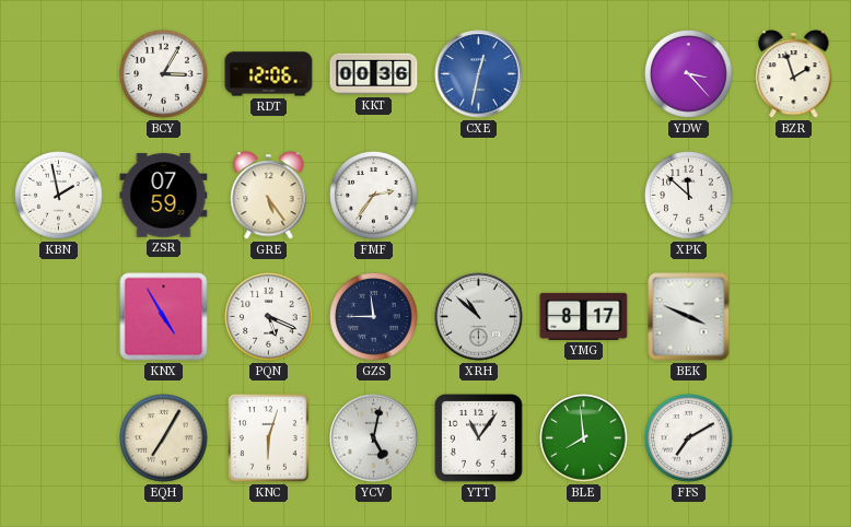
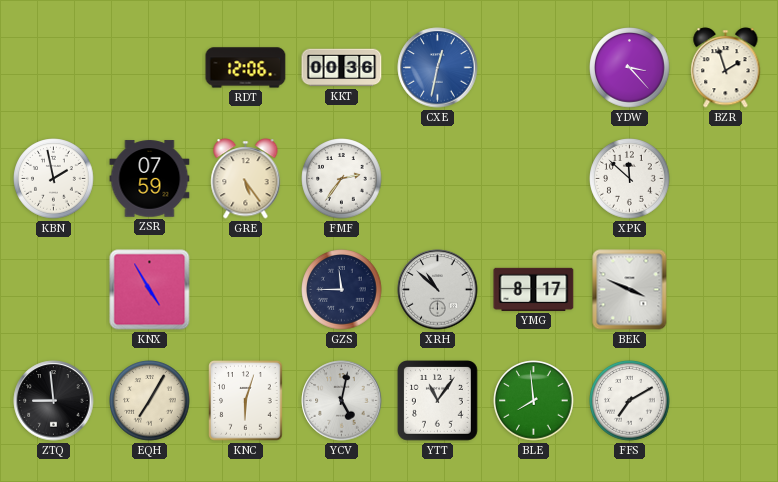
BCY: 3:05 -> none (164, 74)
PQN: 5:19 -> none (269, 317)
ZTQ: none -> 8:59 (54, 401)
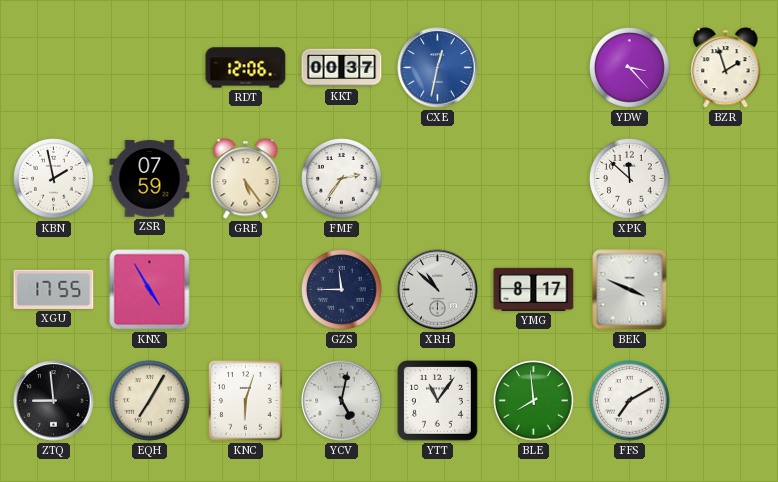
KKT: 00:36 -> 00:37 (342, 68)
XGU: none -> 17:55 (54, 289)
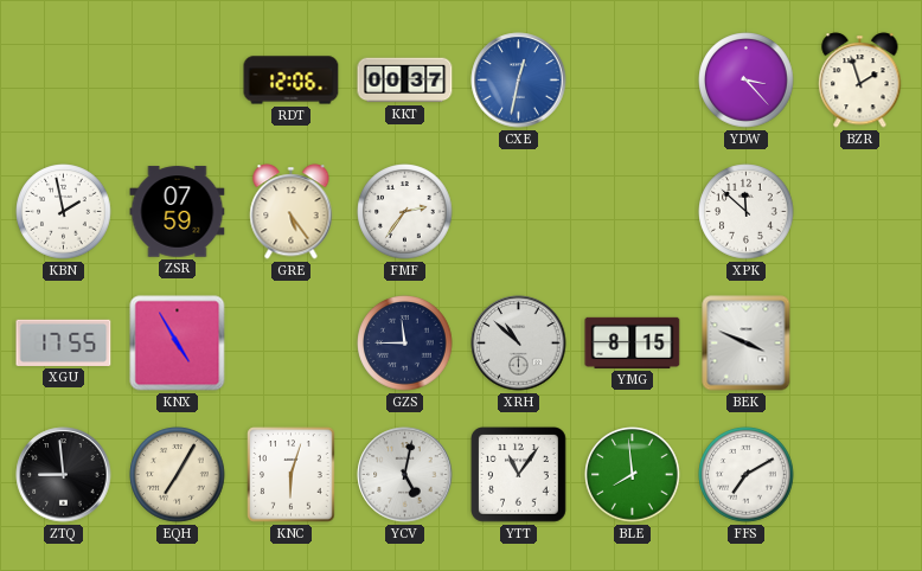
YMG: 8:17 -> 8:15 (633, 342)
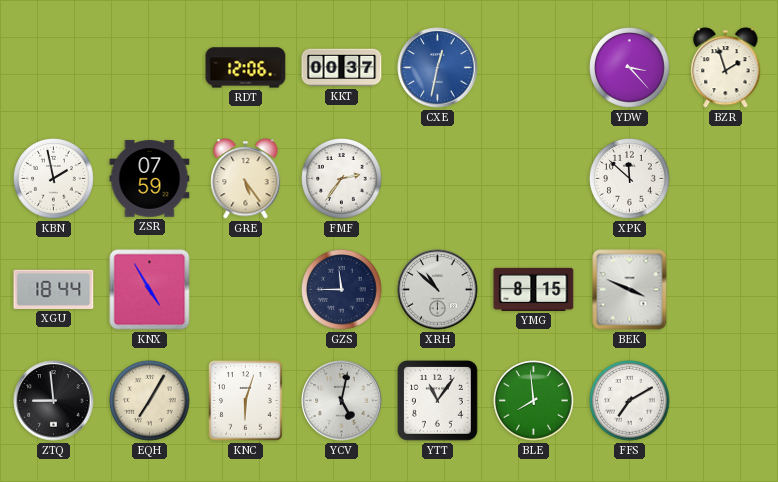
XGU: 17:55 -> 18:44 (54, 289)
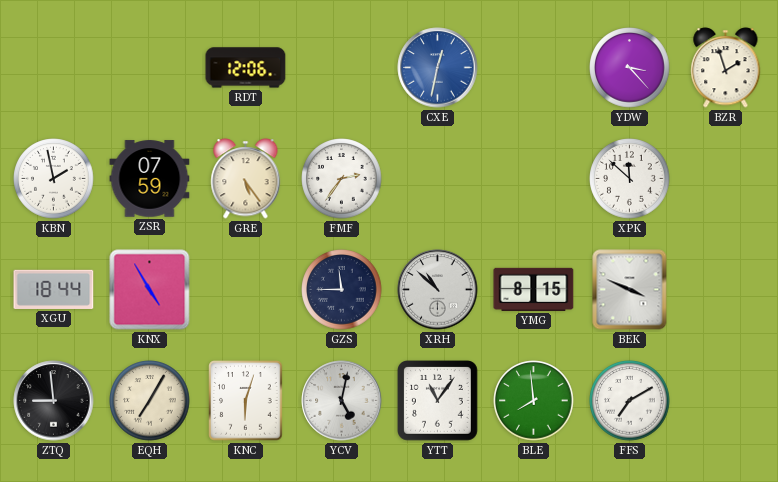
KKT: 00:37 -> none (342, 68)
